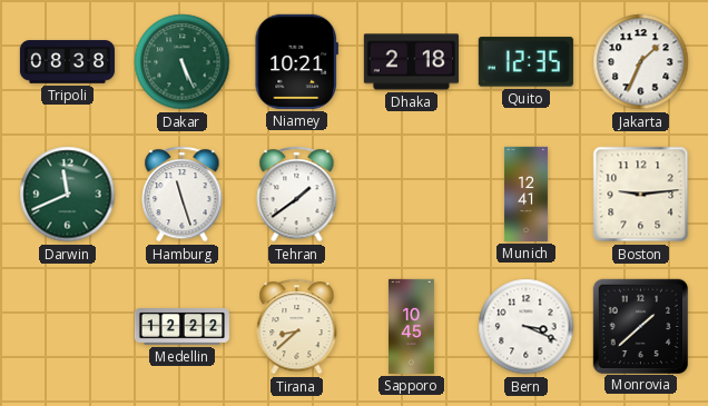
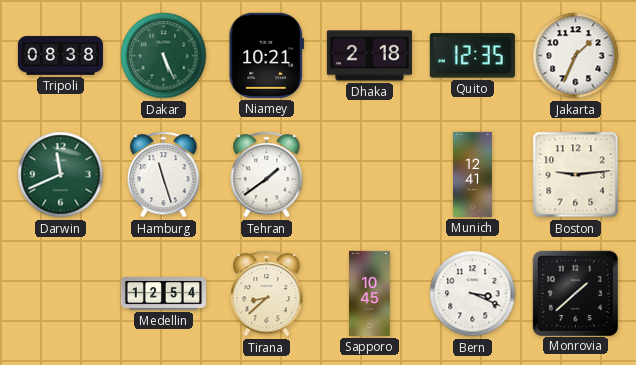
Medellin: 12:22 -> 12:54 (163, 294)
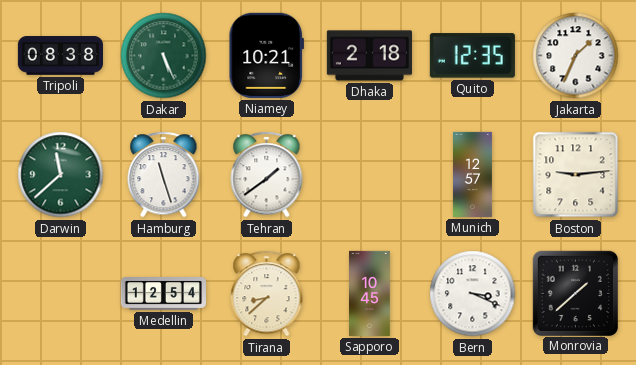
Darwin: 11:41 -> 11:38 (61, 175)
Munich: 12:41 -> 12:57 (472, 174)
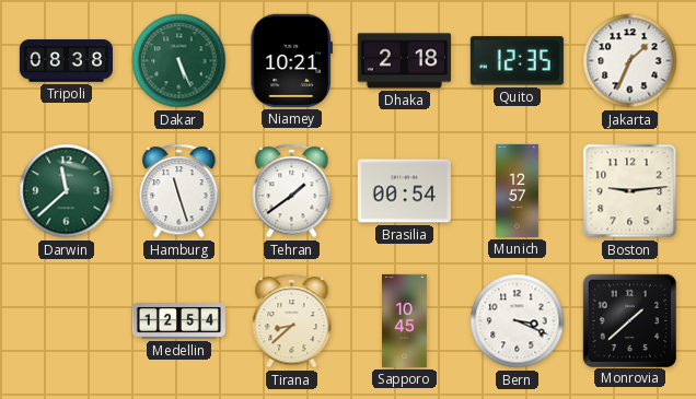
Brasilia: none -> 00:54 (404, 191)
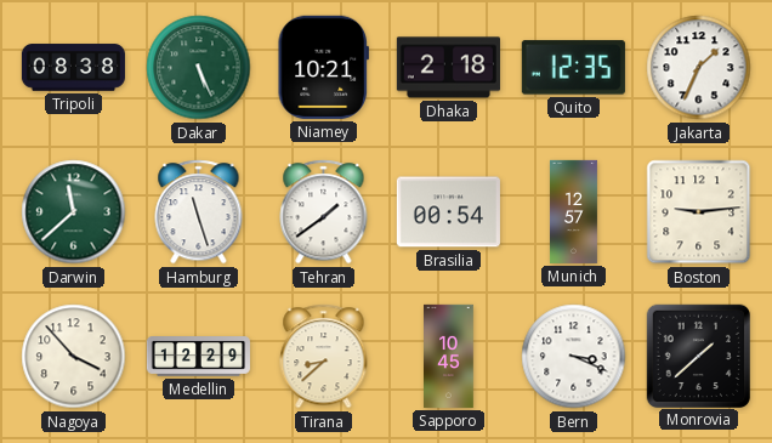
Nagoya: none -> 3:53 (74, 357)
Medellin: 12:54 -> 12:29 (198, 357)
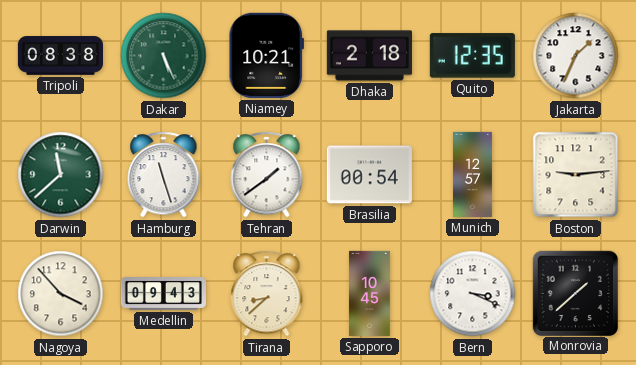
Medellin: 12:29 -> 09:43 (163, 294)
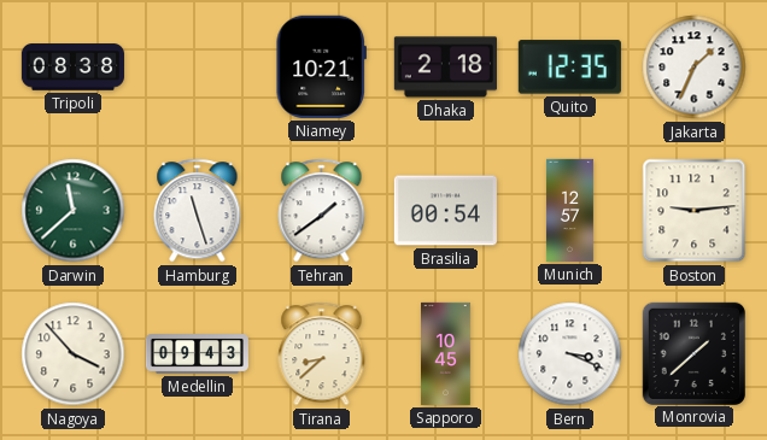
Dakar: 5:26 -> none (164, 56)
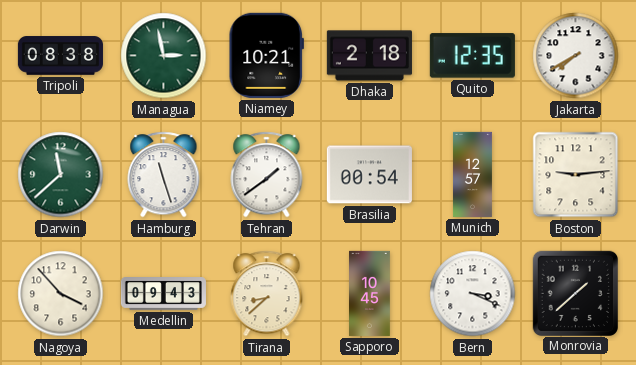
Managua: none -> 2:58 (164, 56)
Jakarta: 1:34 -> 7:40 (576, 56)
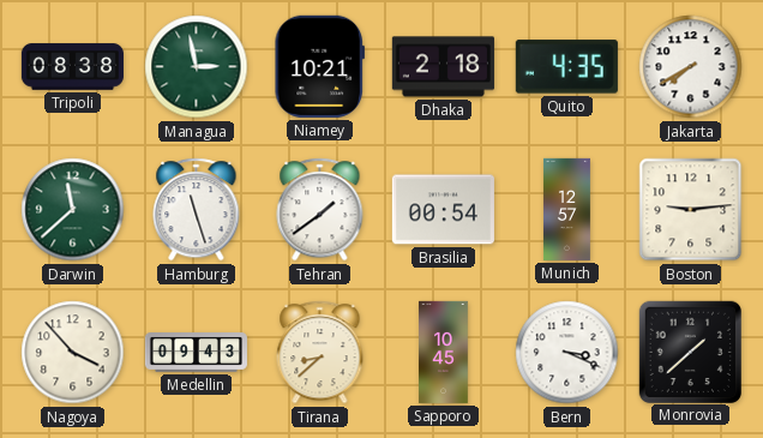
Quito: 12:35 -> 4:35 (566, 67)
